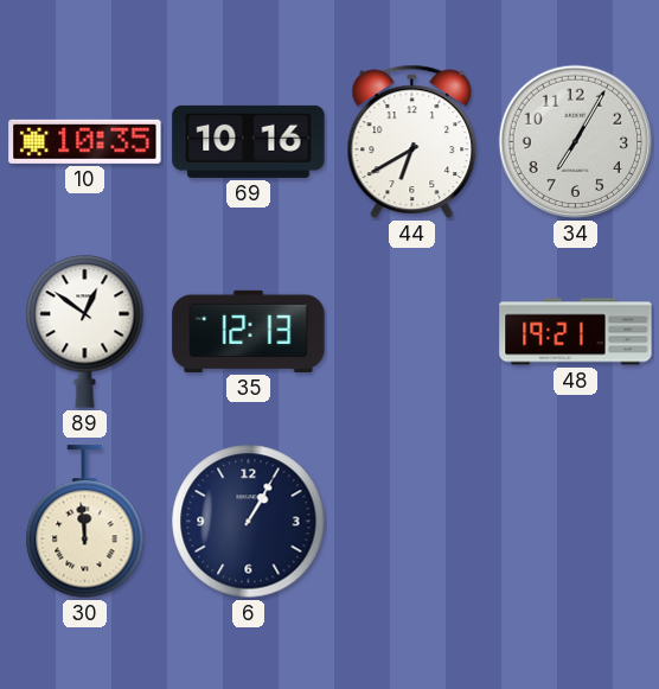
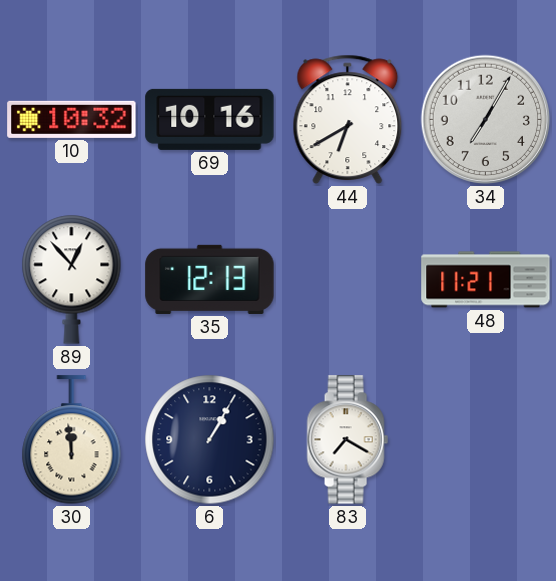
10: 10:35 -> 10:32 (72, 119)
89: 12:51 -> 12:53 (72, 279)
48: 19:21 -> 11:21 (486, 280)
83: none -> 7:20 (347, 440)
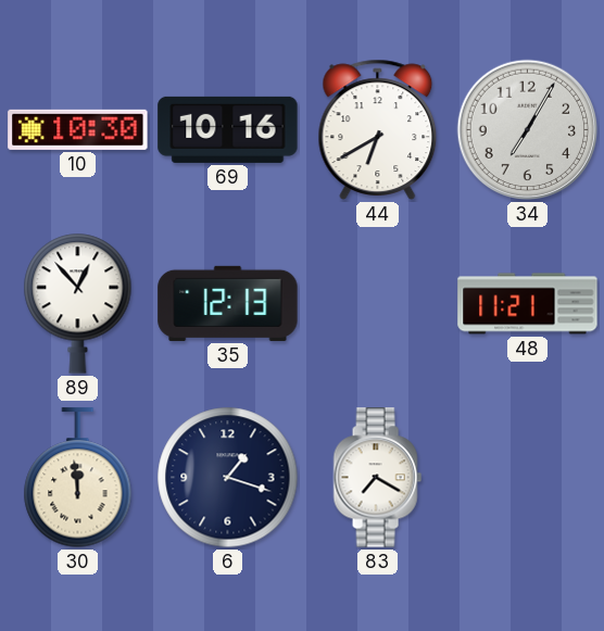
10: 10:32 -> 10:30 (78, 129)
6: 1:05 -> 1:18 (228, 478)
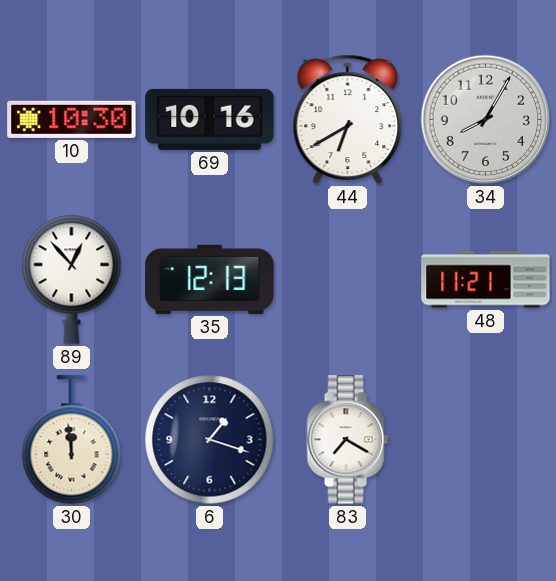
34: 7:05 -> 8:05 (486, 120)
